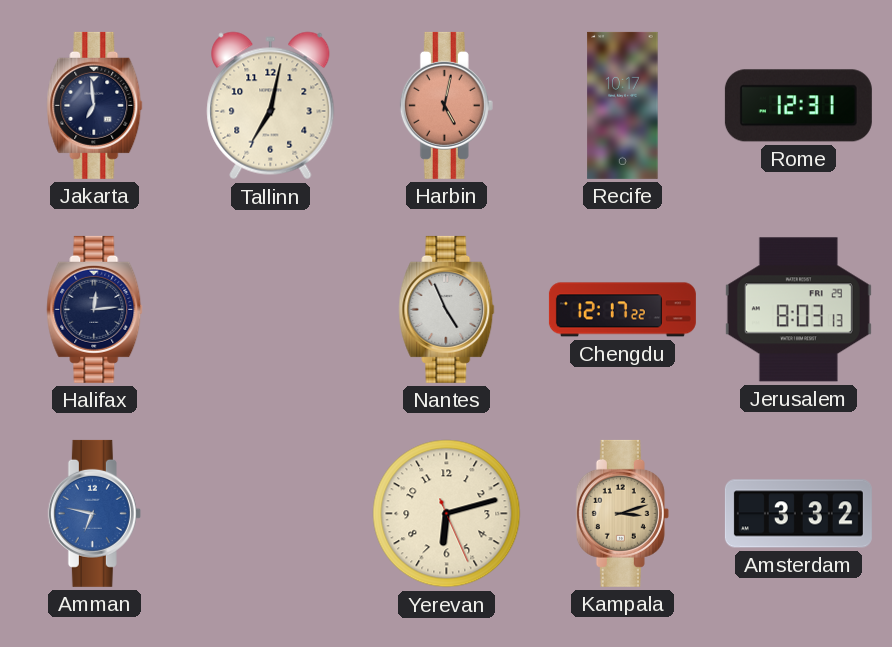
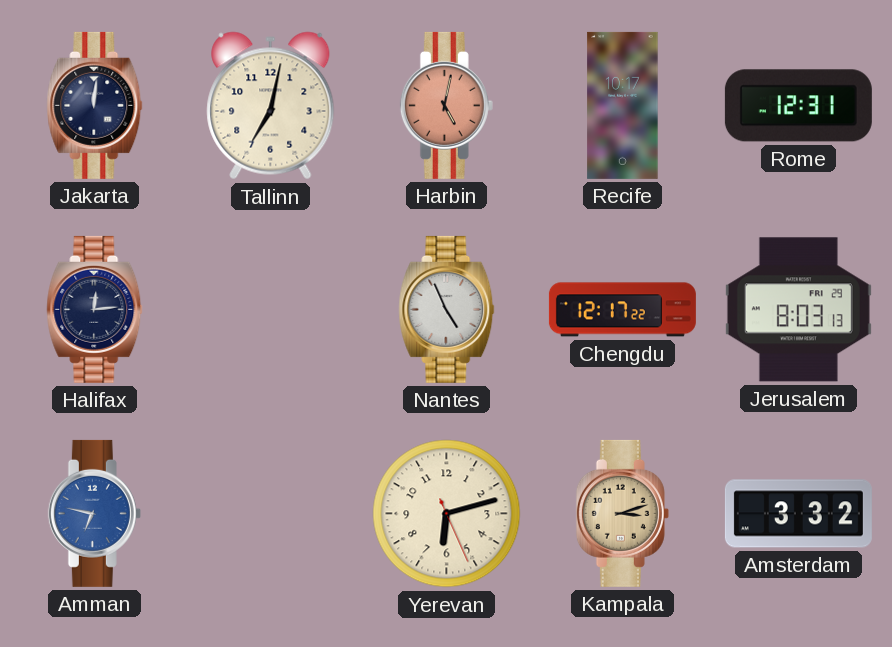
Jakarta: 6:59 -> 12:01 (95, 105)
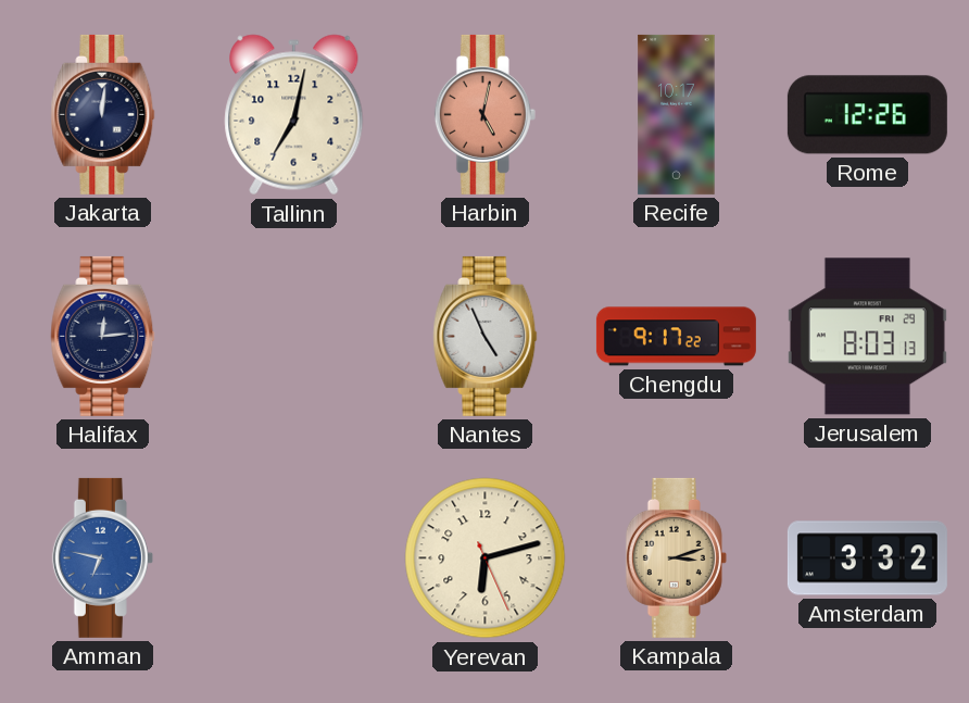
Rome: 12:31 -> 12:26 (867, 115)
Chengdu: 12:17 -> 9:17 (676, 337)
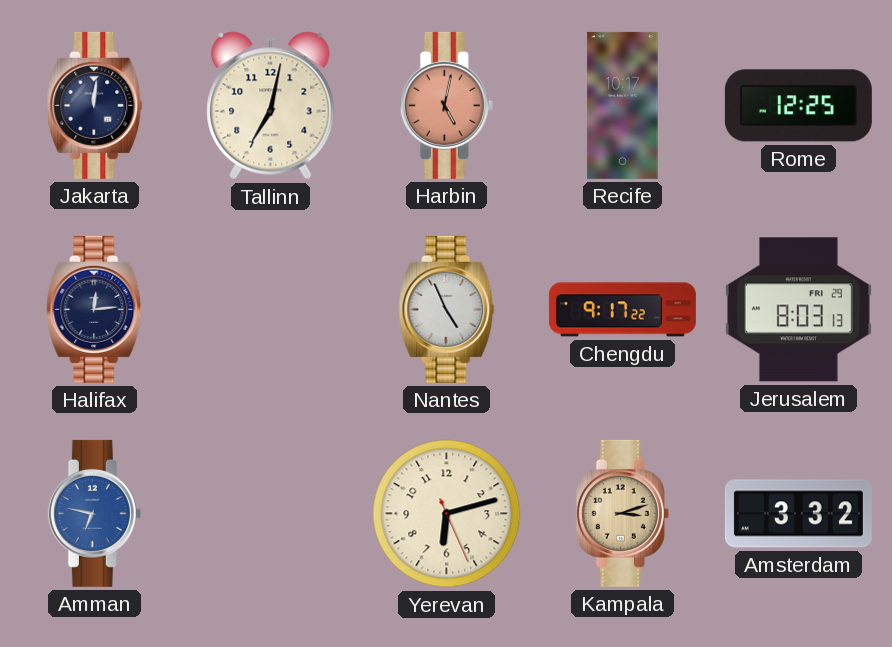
Rome: 12:26 -> 12:25 (798, 106)
